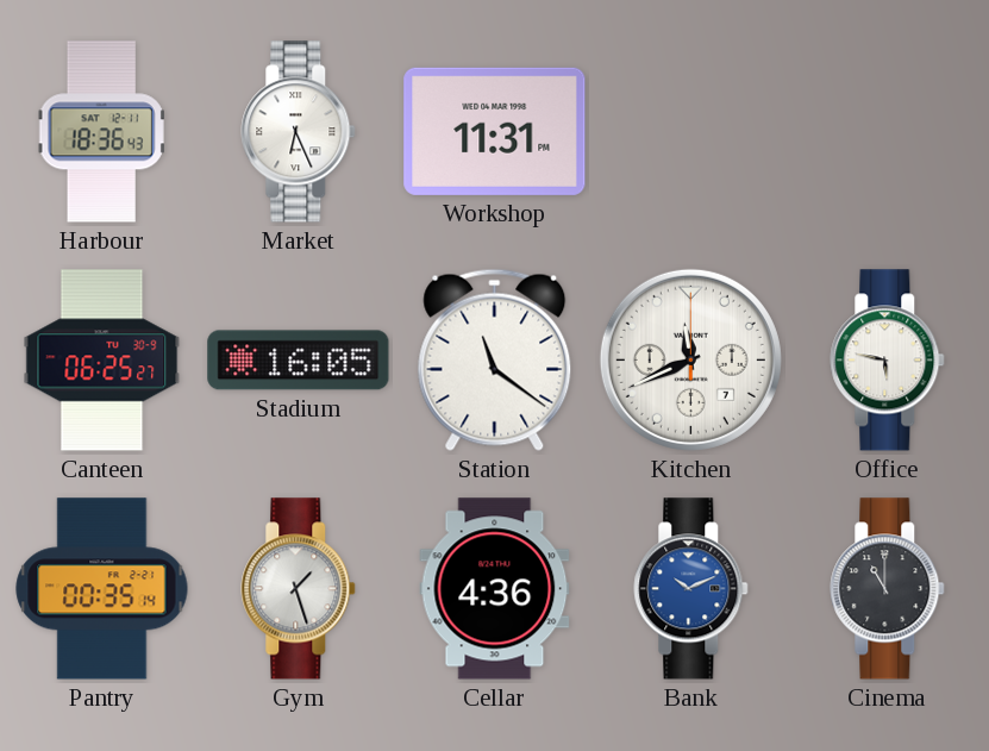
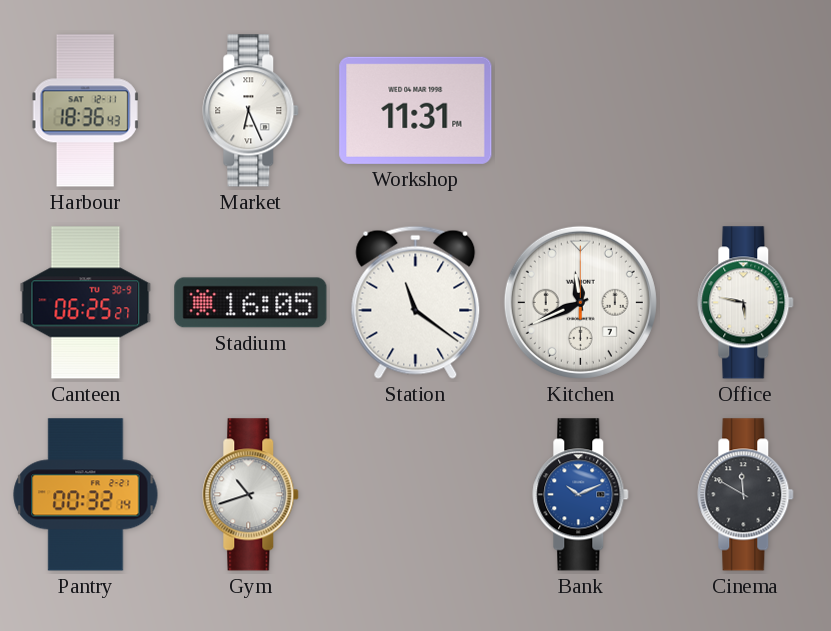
Pantry: 00:35 -> 00:32 (86, 495)
Gym: 1:27 -> 10:42 (251, 495)
Cellar: 4:36 -> none (495, 589)
Cinema: 11:00 -> 11:50 (746, 495)
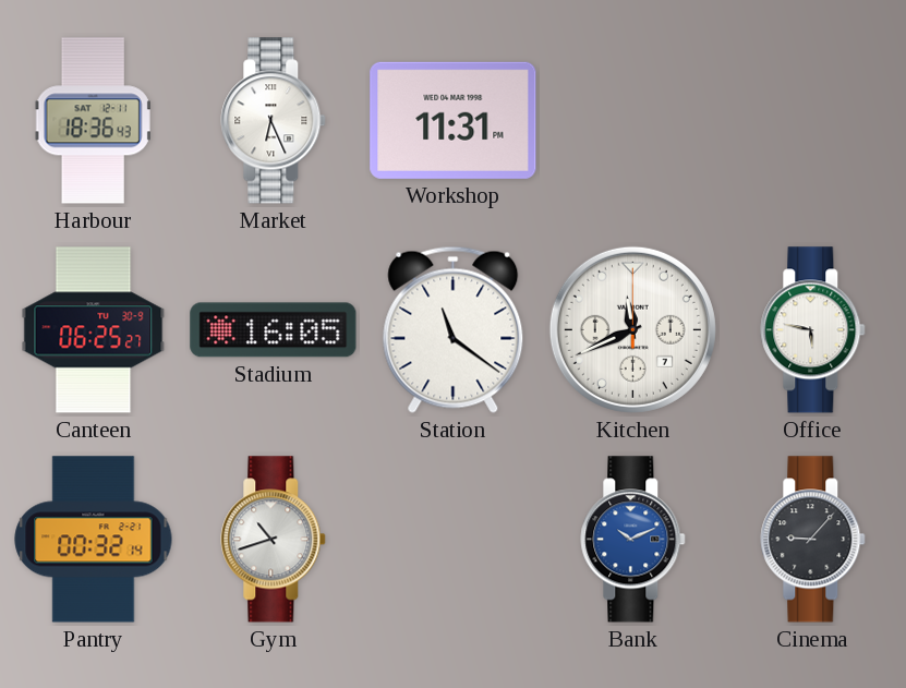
Cinema: 11:50 -> 9:07 (813, 540)
